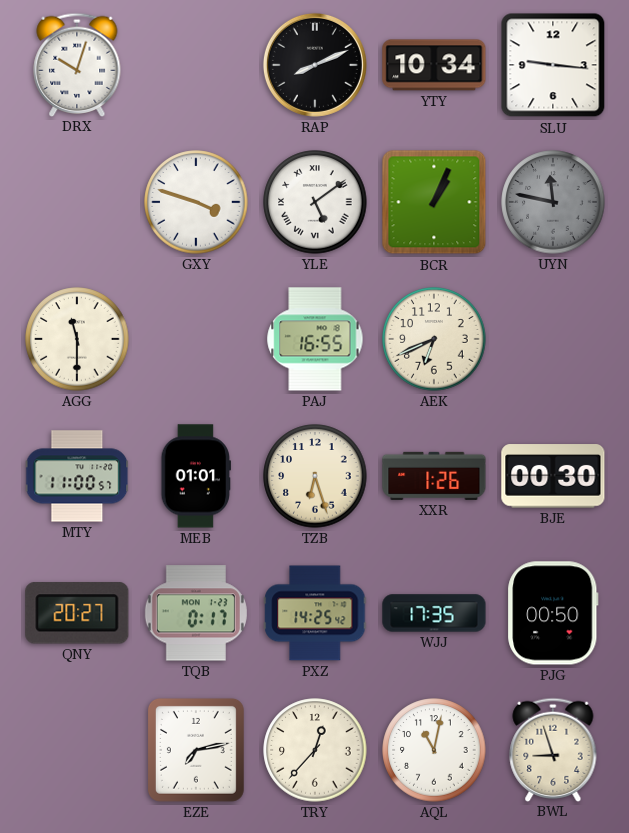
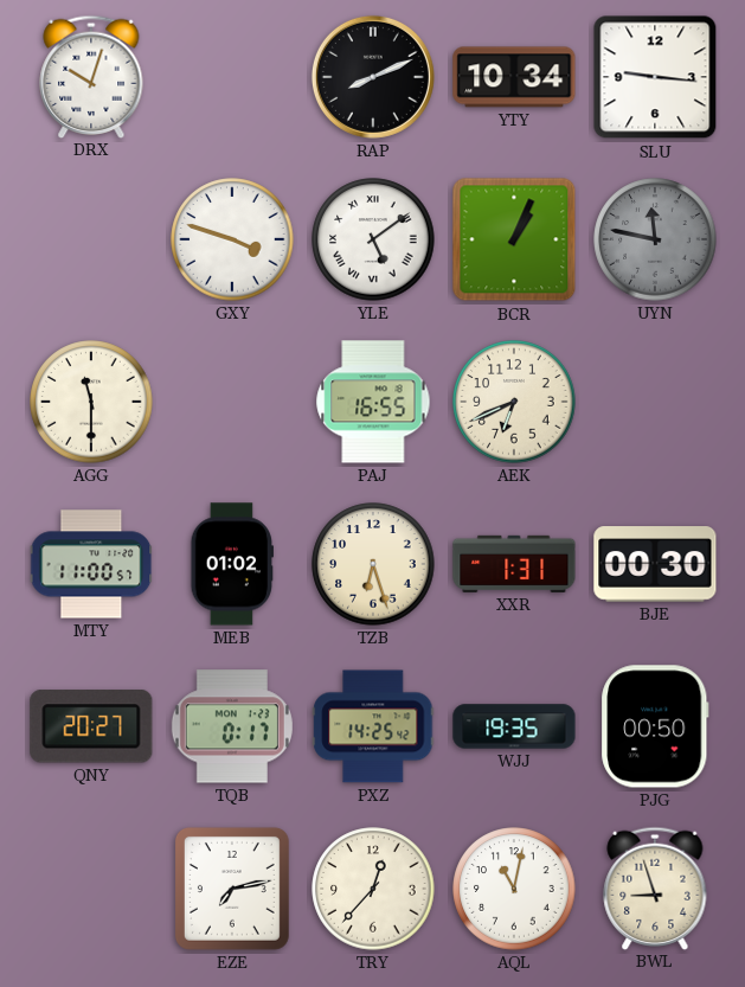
MEB: 01:01 -> 01:02 (232, 564)
XXR: 1:26 -> 1:31 (514, 564)
WJJ: 17:35 -> 19:35 (514, 726)
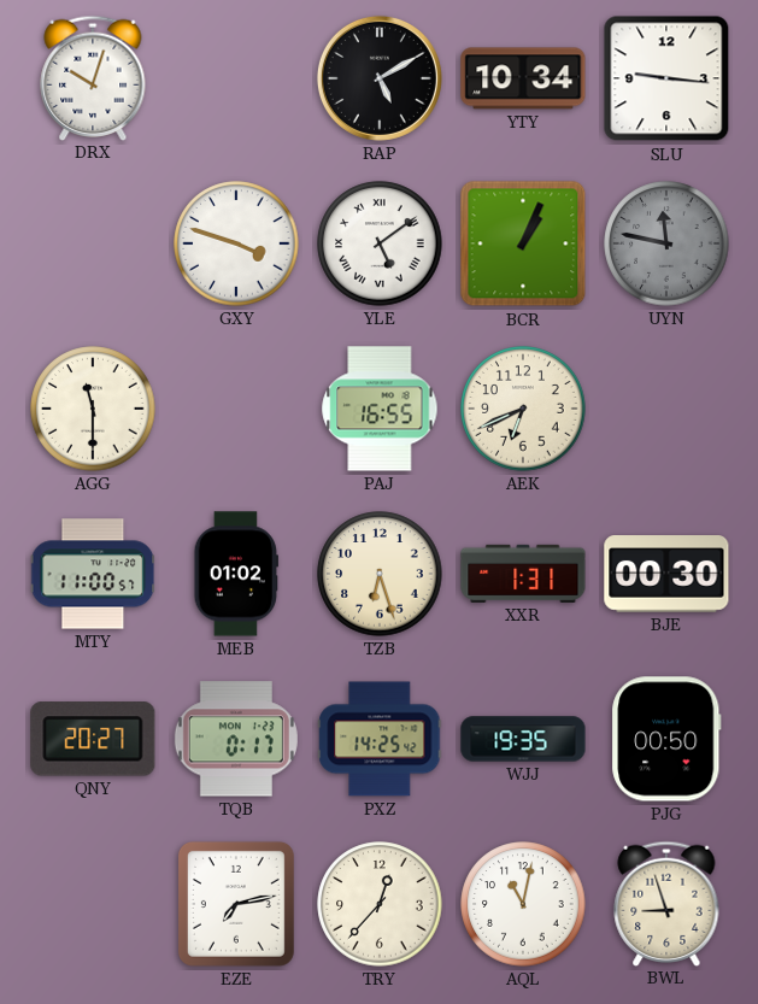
RAP: 8:11 -> 5:10 (380, 78)
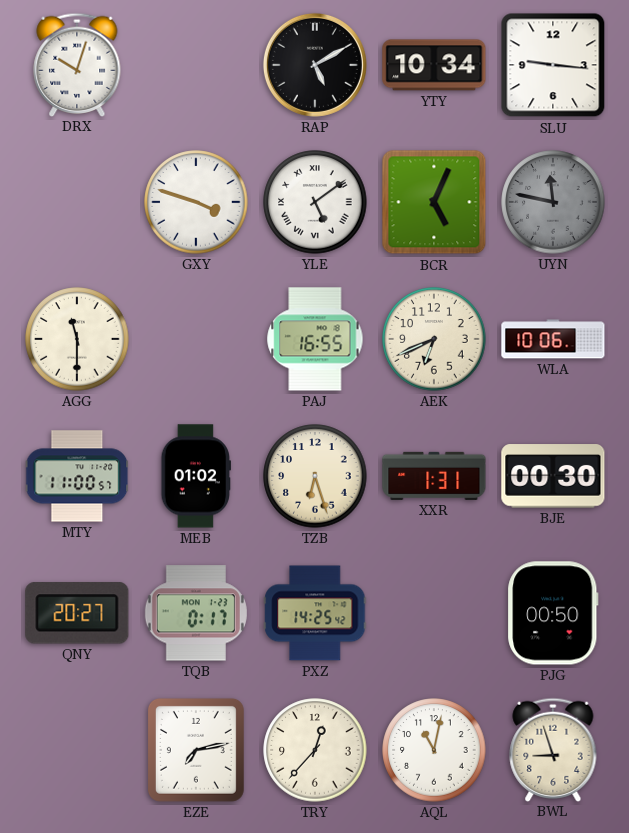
BCR: 1:04 -> 5:04 (434, 202)
WLA: none -> 10:06 (553, 339)
WJJ: 19:35 -> none (523, 739)
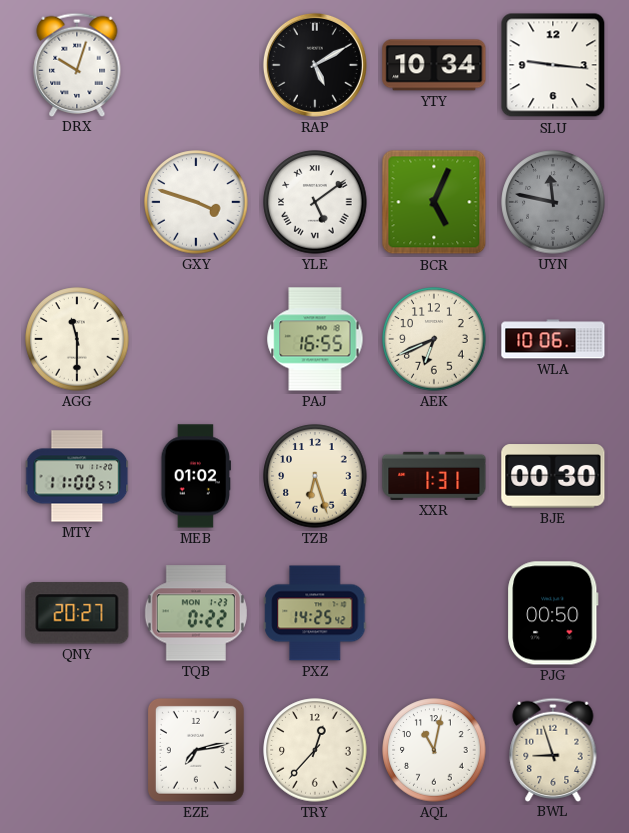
TQB: 0:17 -> 0:22 (196, 613)
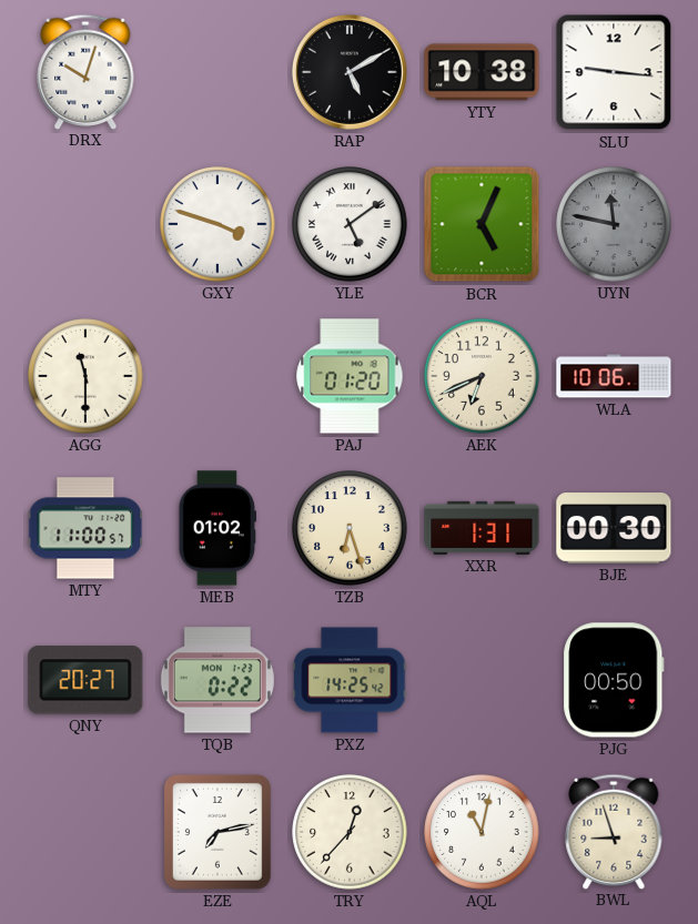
YTY: 10:34 -> 10:38 (482, 72)
PAJ: 16:55 -> 01:20 (350, 376)
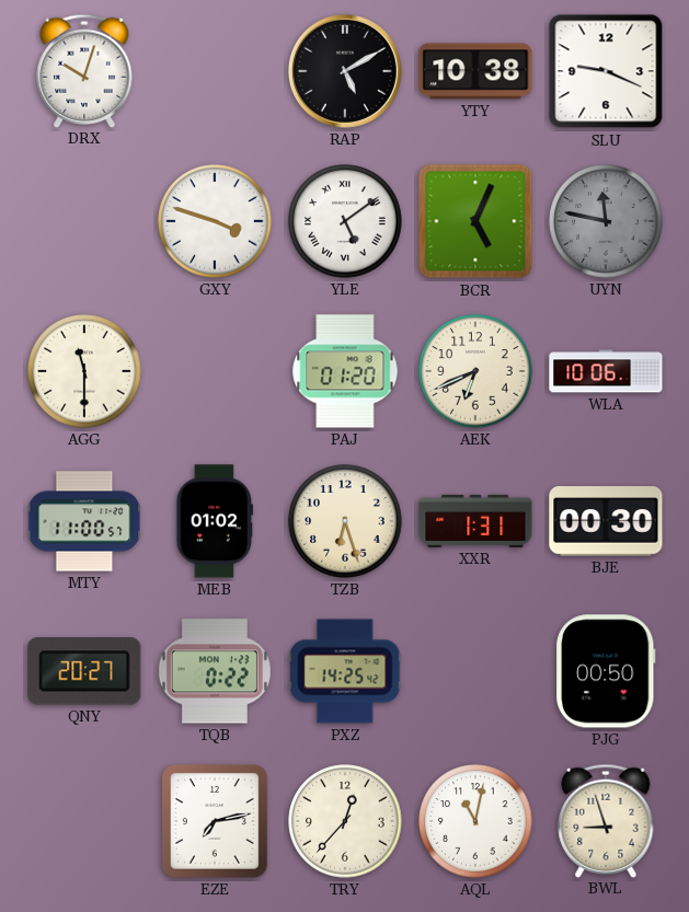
SLU: 9:16 -> 9:19 (606, 71)
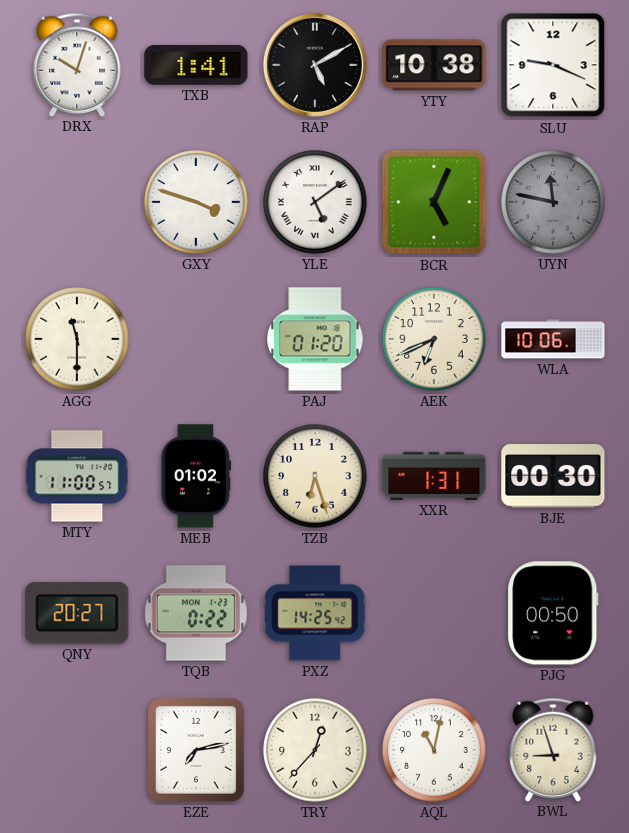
TXB: none -> 1:41 (196, 65)
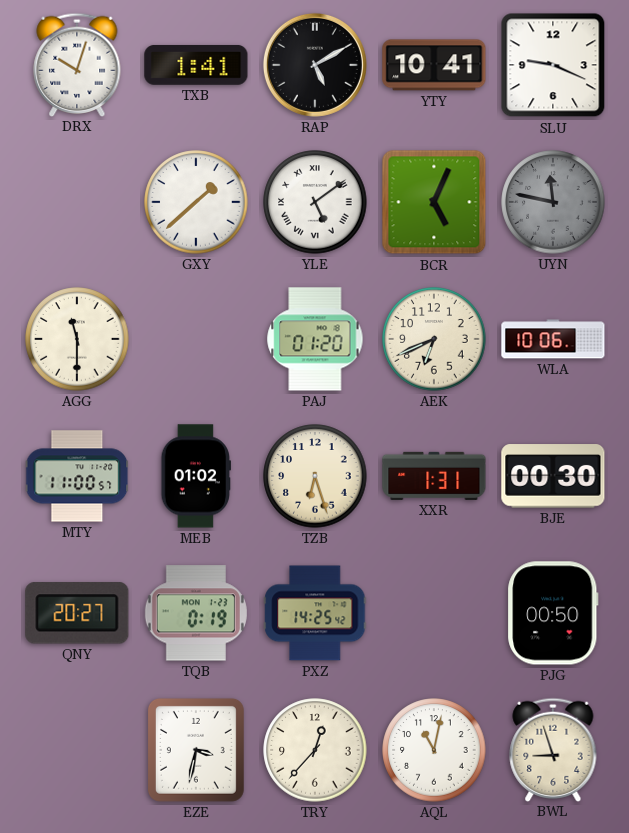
YTY: 10:38 -> 10:41 (434, 65)
GXY: 3:48 -> 1:38 (196, 202)
TQB: 0:22 -> 0:19 (196, 613)
EZE: 7:13 -> 3:32 (196, 750)
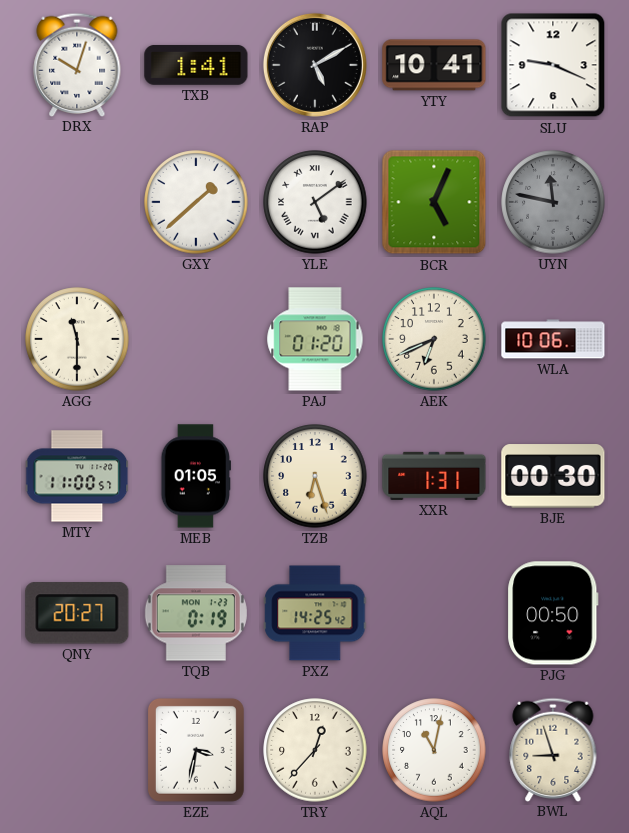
MEB: 01:02 -> 01:05 (196, 476)
